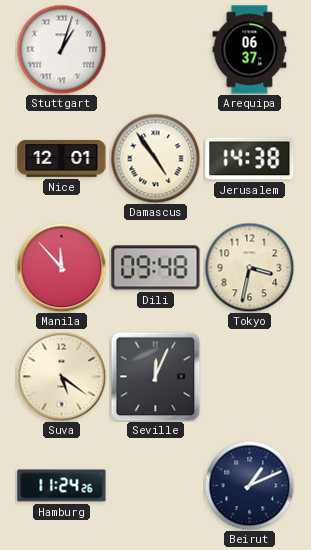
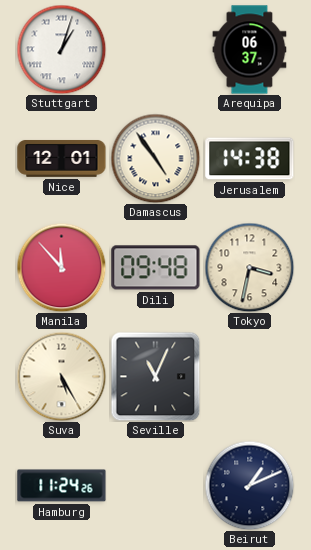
Suva: 5:21 -> 5:25 (61, 376)
Seville: 12:04 -> 11:04 (155, 376)
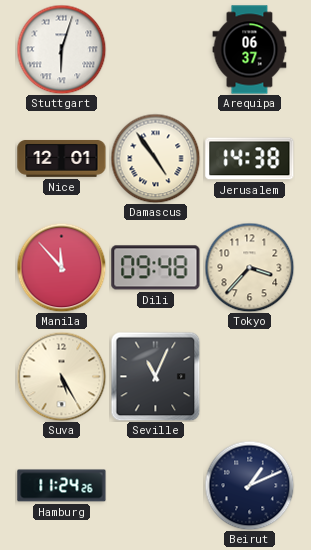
Stuttgart: 1:03 -> 6:03 (61, 49)
Tokyo: 3:32 -> 3:37 (249, 267)
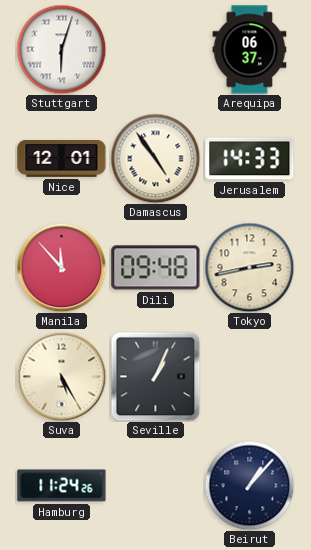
Jerusalem: 14:38 -> 14:33 (250, 159)
Tokyo: 3:37 -> 2:43 (249, 267)
Seville: 11:04 -> 1:04 (155, 376)
Beirut: 1:11 -> 1:07 (249, 485)
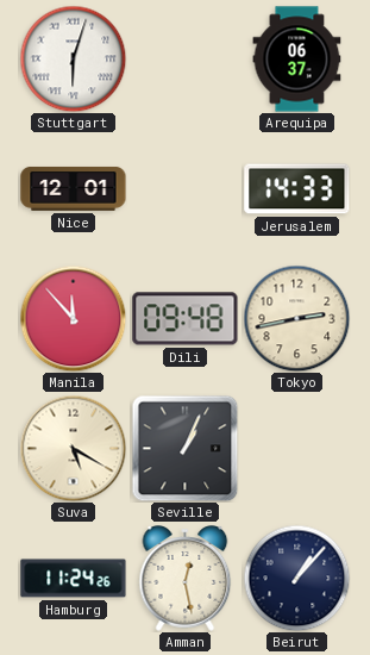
Damascus: 4:54 -> none (155, 158)
Suva: 5:25 -> 5:20 (73, 448)
Amman: none -> 12:28 (186, 579)
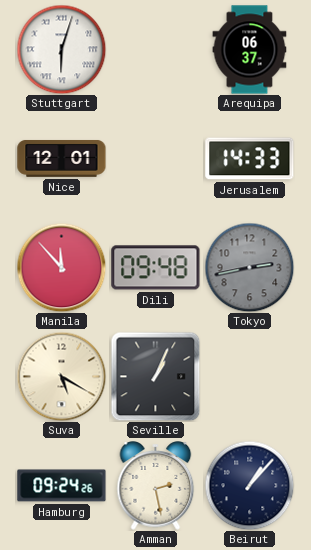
Tokyo dial: cream -> grey (249, 267)
Hamburg: 11:24 -> 09:24 (62, 486)
Amman: 12:28 -> 2:28 (156, 486)
